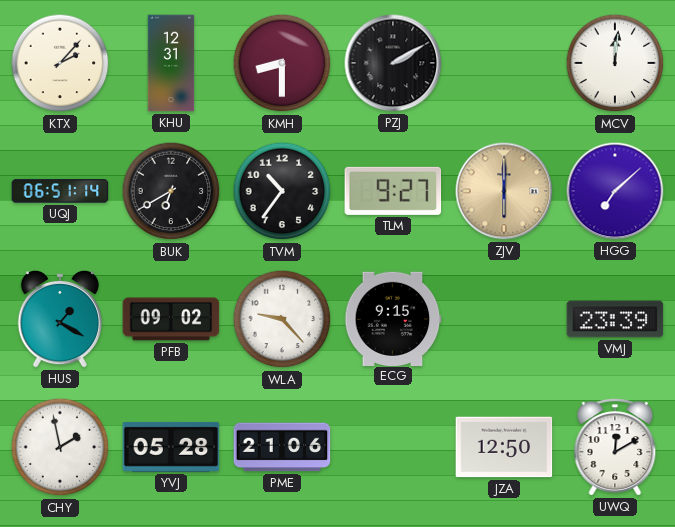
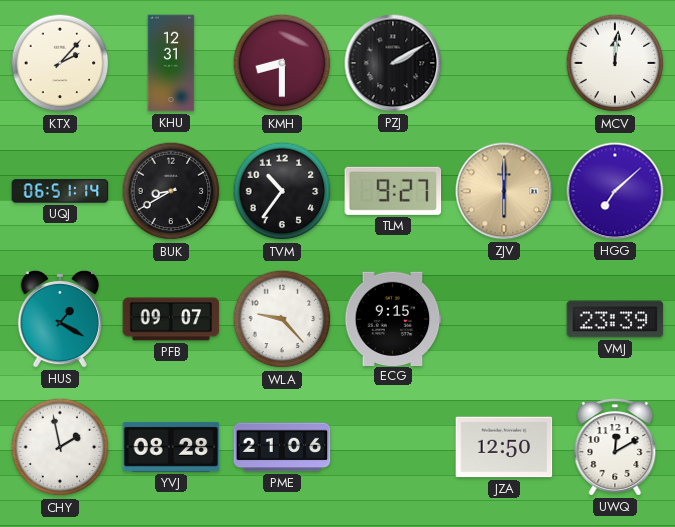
BUK: 6:40 -> 8:40 (171, 191)
PFB: 09:02 -> 09:07 (171, 319)
YVJ: 05:28 -> 08:28 (171, 447)
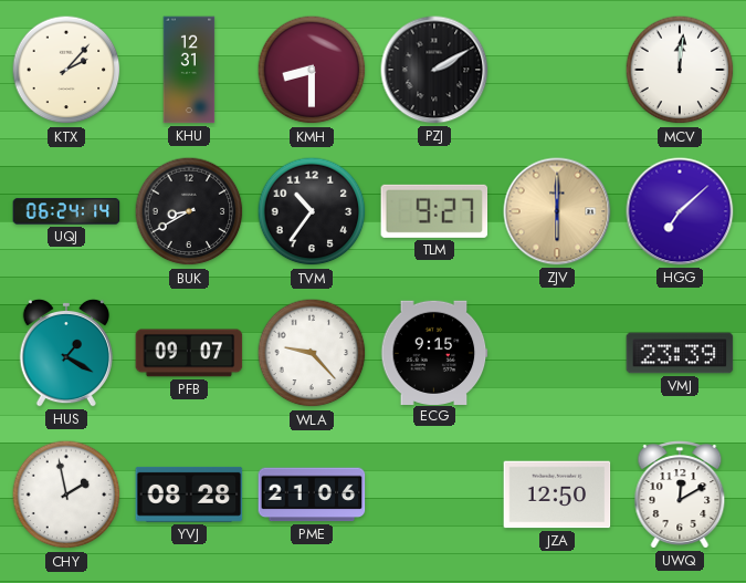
UQJ: 06:51 -> 06:24 (66, 211)
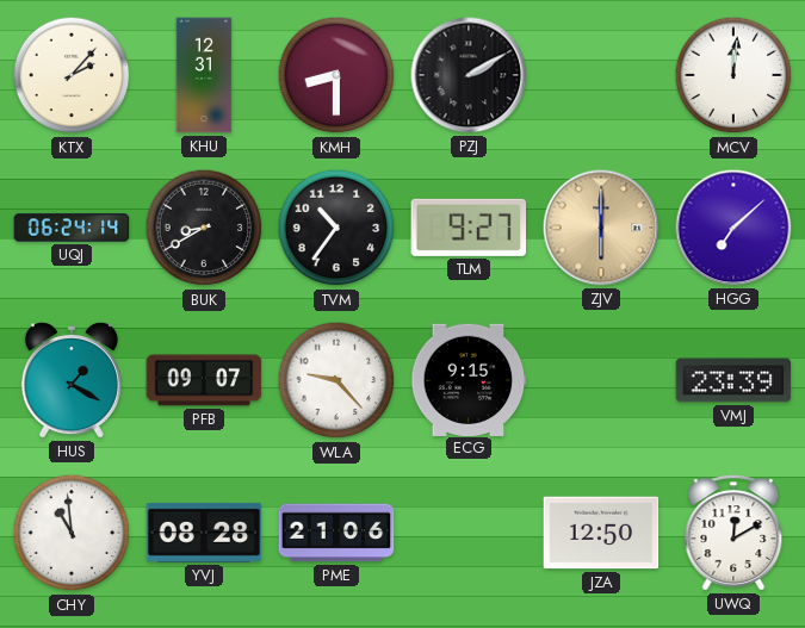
CHY: 1:58 -> 10:59 (72, 533)
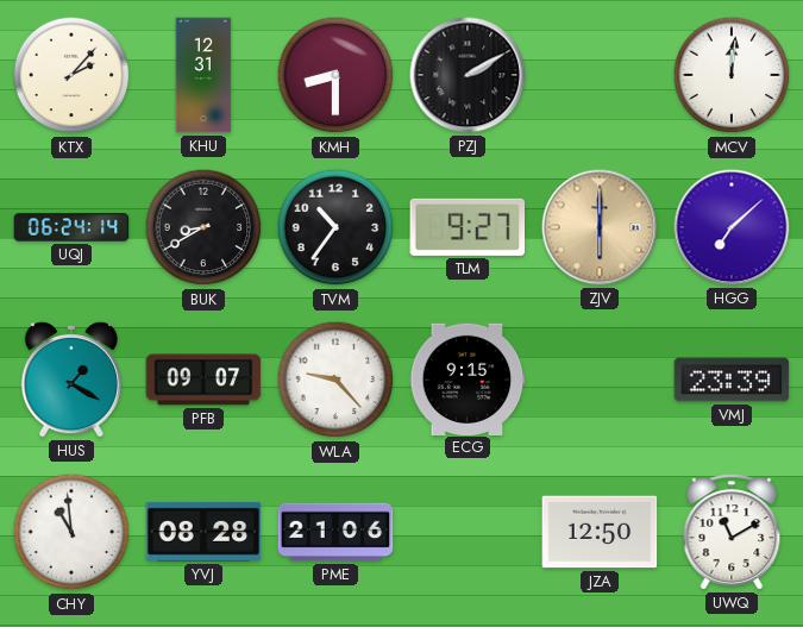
UWQ: 12:10 -> 11:10 (732, 532)
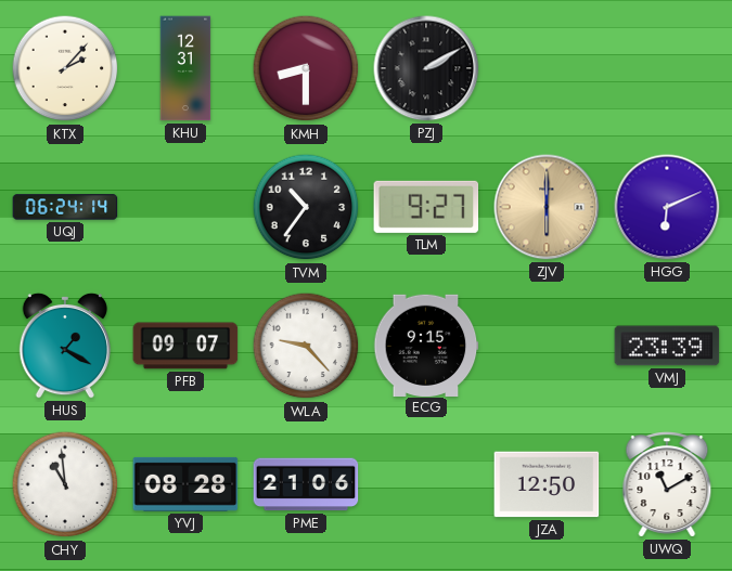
MCV: 12:01 -> none (732, 75)
BUK: 8:40 -> none (203, 227)
HGG: 7:08 -> 6:11 (667, 207)
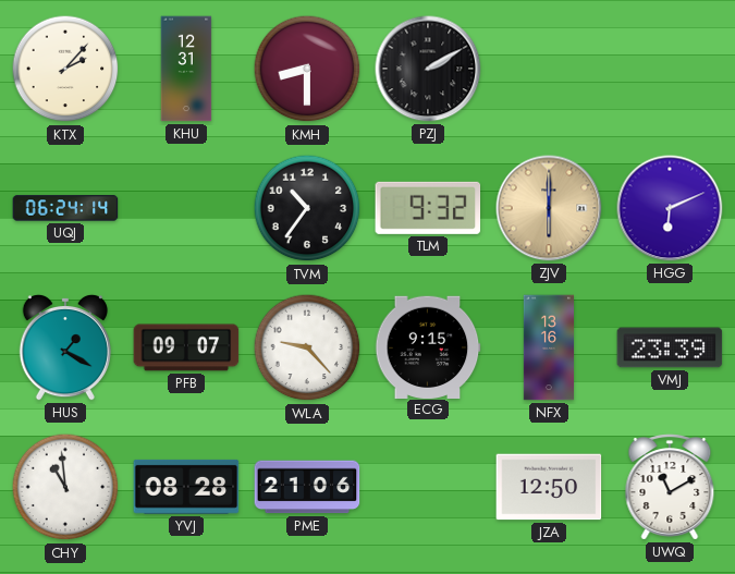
TLM: 9:27 -> 9:32 (428, 208)
NFX: none -> 13:16 (548, 347)
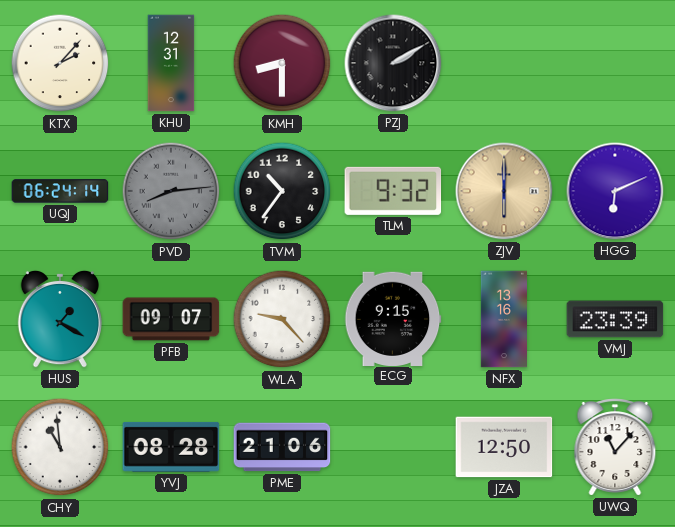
PVD: none -> 8:14 (171, 191)
UWQ: 11:10 -> 11:07 (615, 447)
